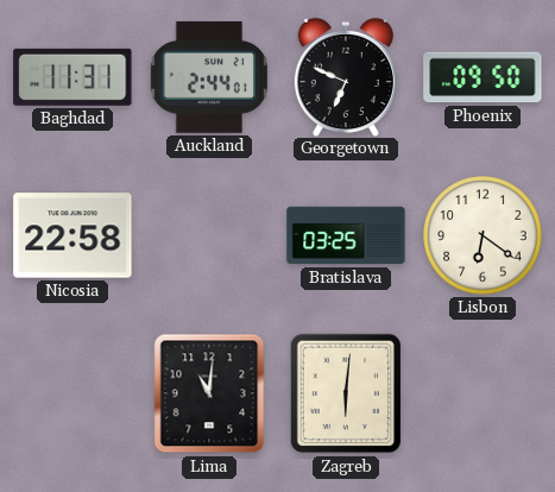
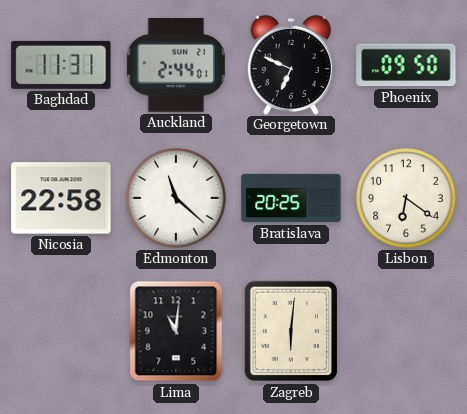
Edmonton: none -> 11:22 (176, 198)
Bratislava: 03:25 -> 20:25 (291, 198)
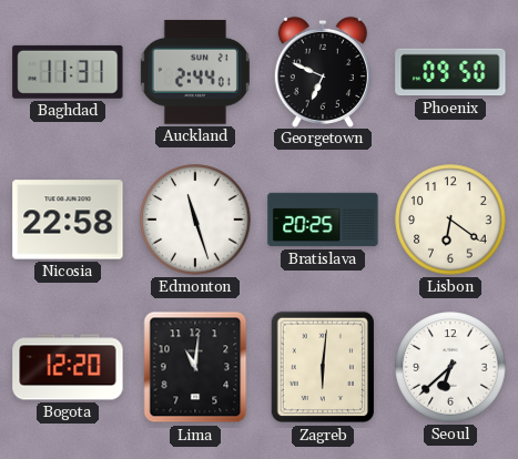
Edmonton: 11:22 -> 11:27 (195, 220)
Bogota: none -> 12:20 (68, 367)
Seoul: none -> 6:38 (450, 367)
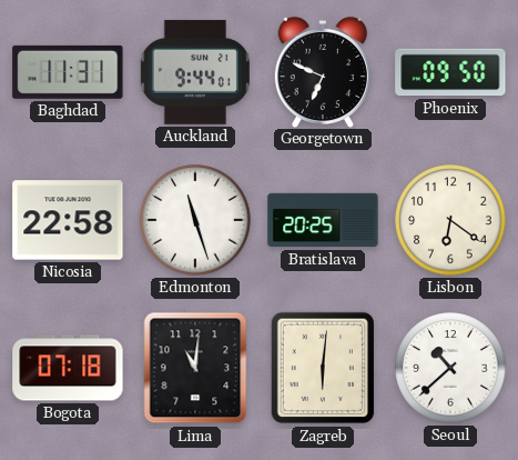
Auckland: 2:44 -> 9:44 (195, 72)
Bogota: 12:20 -> 07:18 (68, 368)
Seoul: 6:38 -> 10:38 (450, 368)
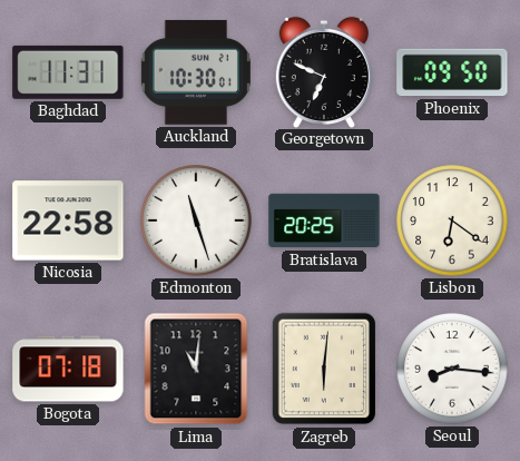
Auckland: 9:44 -> 10:30 (196, 72)
Seoul: 10:38 -> 8:16 (452, 369)
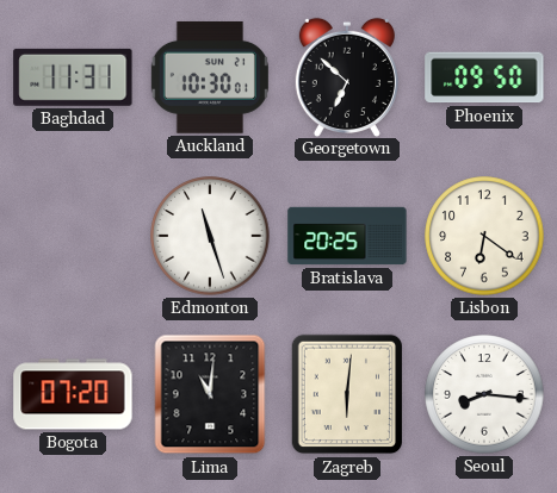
Georgetown: 6:49 -> 6:52 (347, 76)
Nicosia: 22:58 -> none (68, 220)
Bogota: 07:18 -> 07:20 (73, 394)
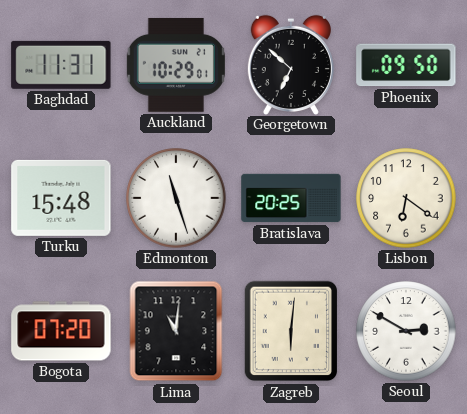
Auckland: 10:30 -> 10:29 (176, 65)
Turku: none -> 15:48 (61, 198)
Seoul: 8:16 -> 2:50 (406, 331)
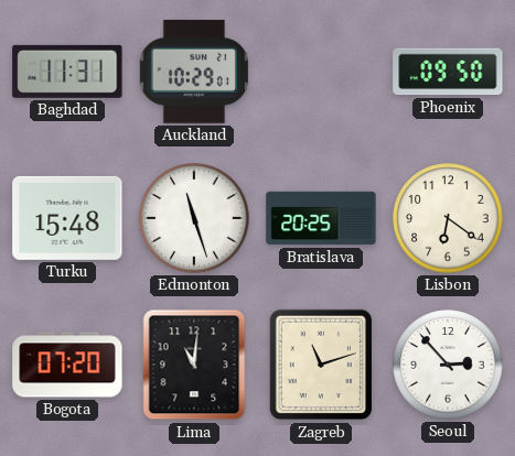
Georgetown: 6:52 -> none (291, 64)
Zagreb: 6:01 -> 11:12 (321, 365)
Seoul: 2:50 -> 2:53 (448, 365)
